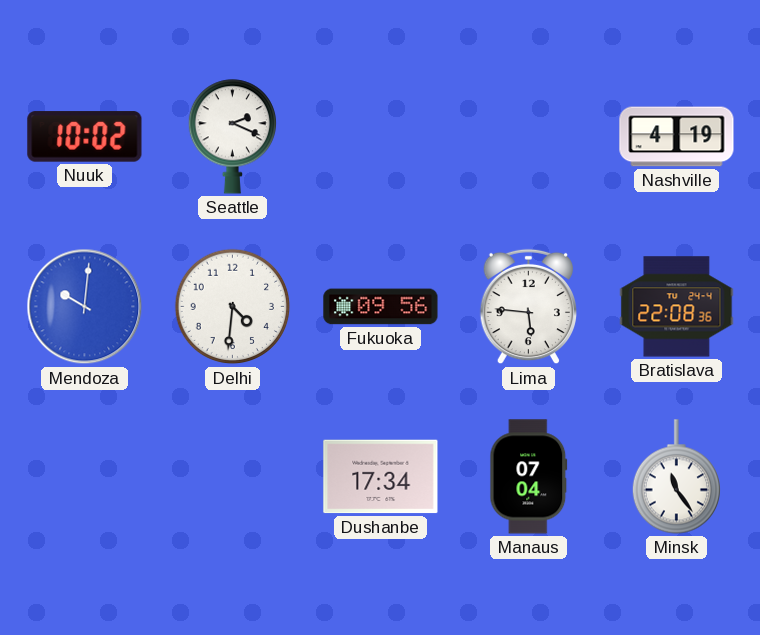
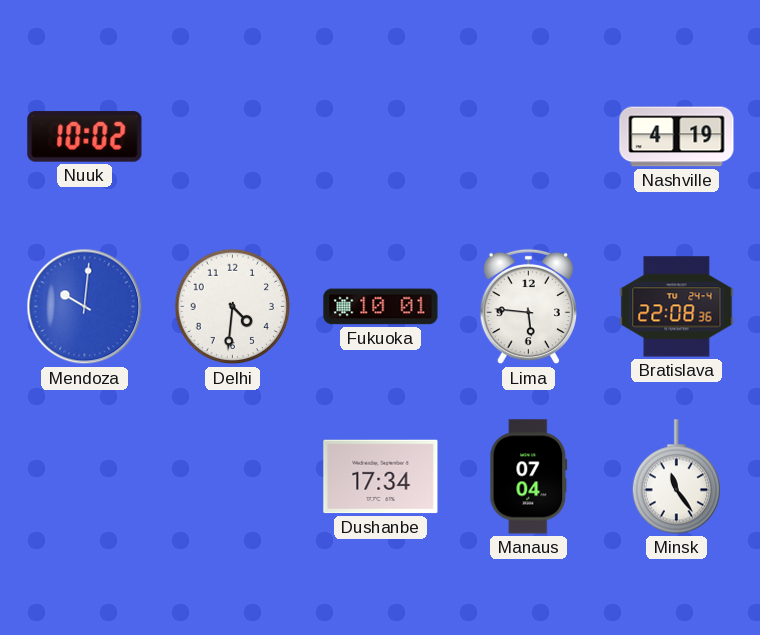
Seattle: 2:19 -> none (232, 137)
Fukuoka: 09:56 -> 10:01 (381, 307)
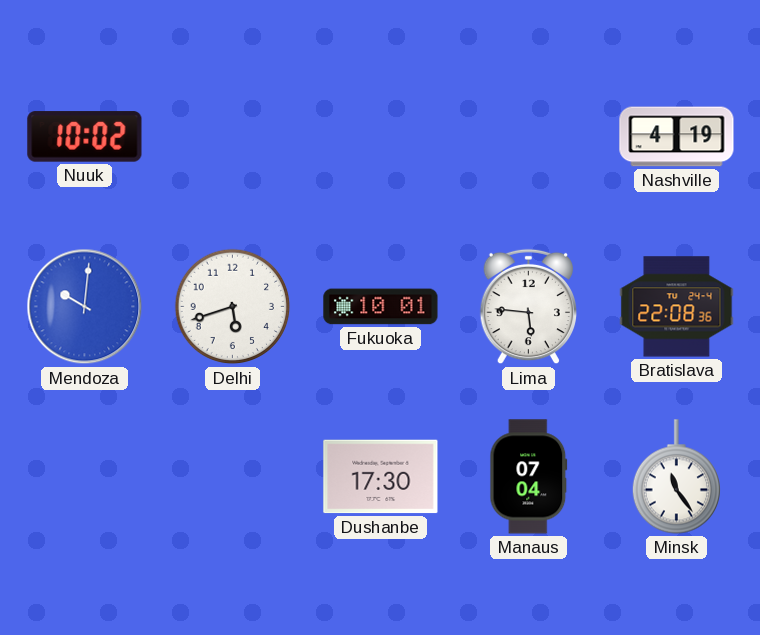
Delhi: 4:31 -> 5:42 (233, 307)
Dushanbe: 17:34 -> 17:30 (381, 477)
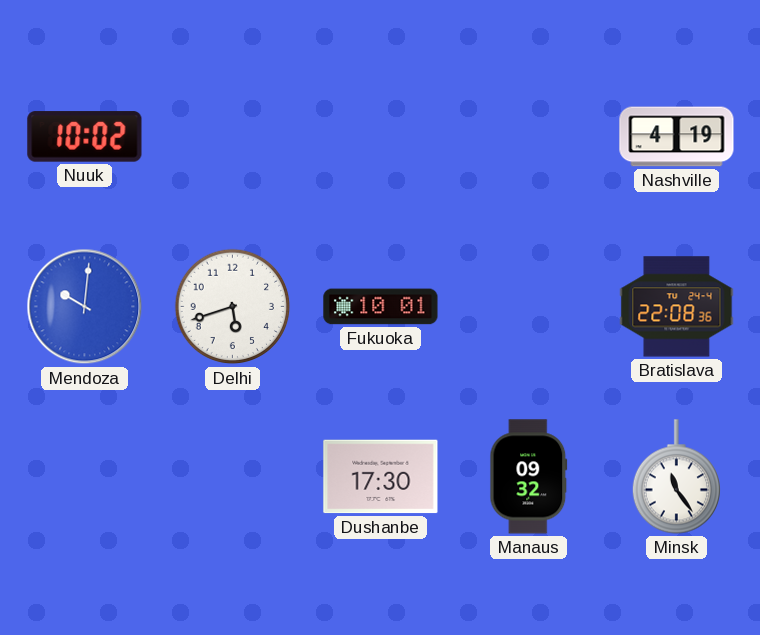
Lima: 5:46 -> none (528, 307)
Manaus: 07:04 -> 09:32 (529, 477)
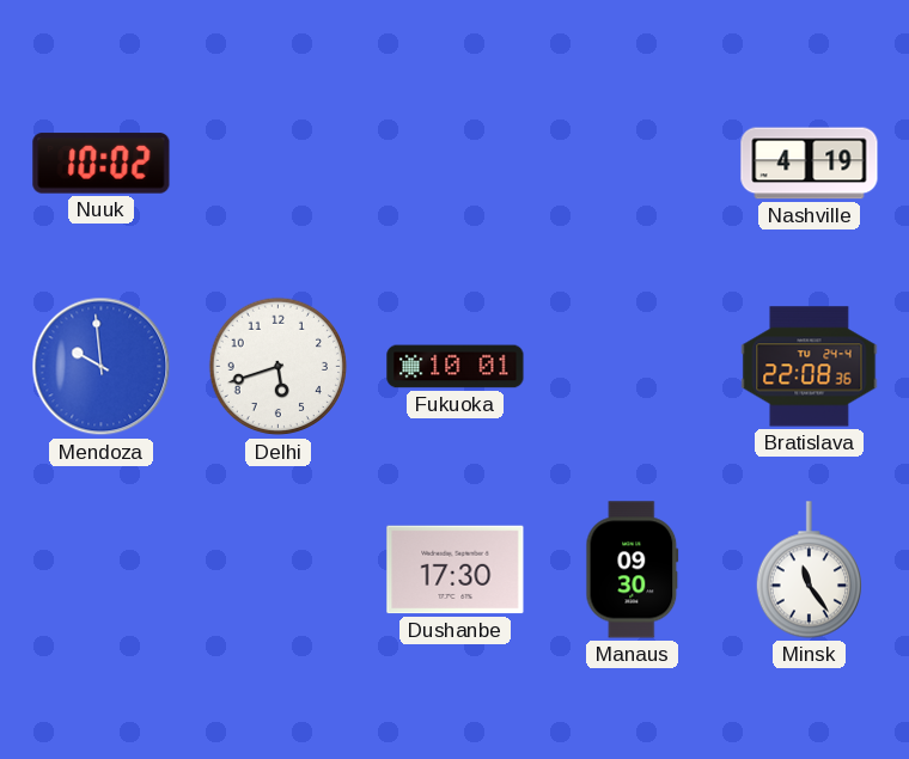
Mendoza: 10:01 -> 9:59 (102, 367)
Manaus: 09:32 -> 09:30 (633, 570)
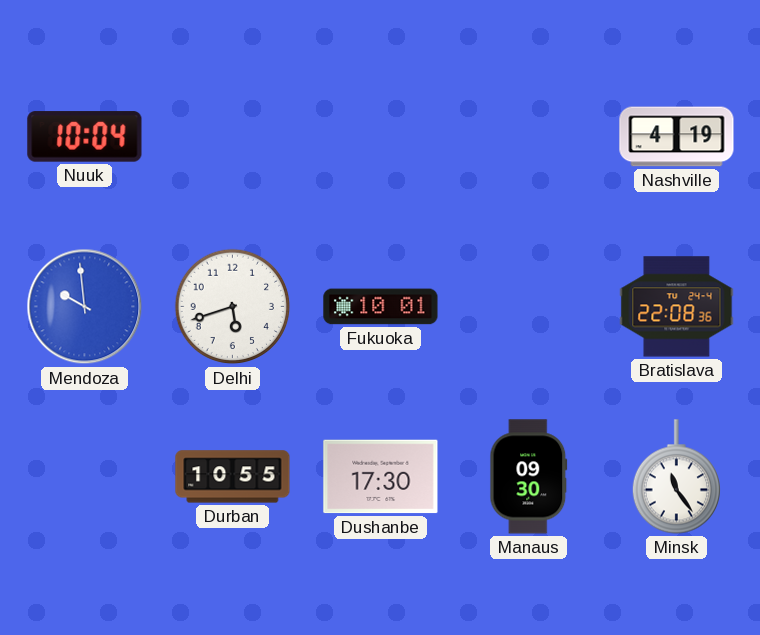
Nuuk: 10:02 -> 10:04 (85, 137)
Durban: none -> 10:55 (233, 477)
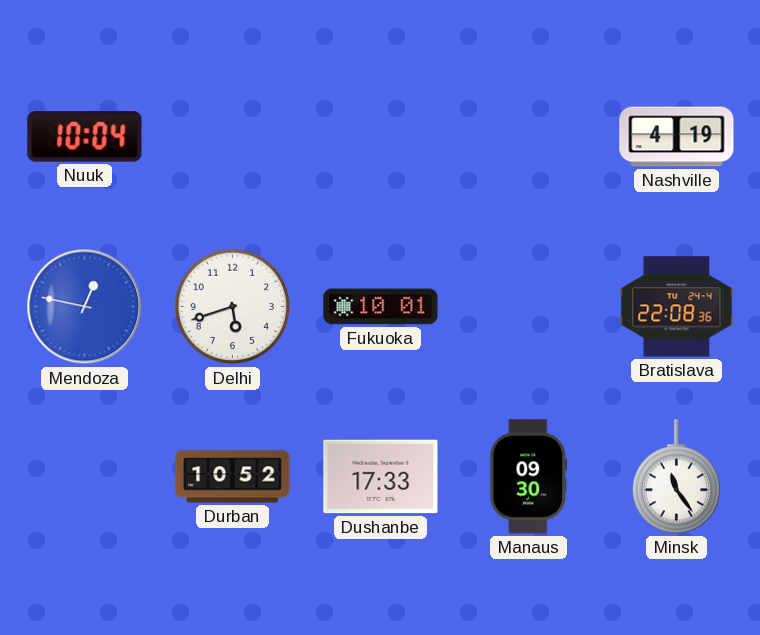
Mendoza: 9:59 -> 12:47 (85, 307)
Durban: 10:55 -> 10:52 (233, 477)
Dushanbe: 17:30 -> 17:33 (381, 477)
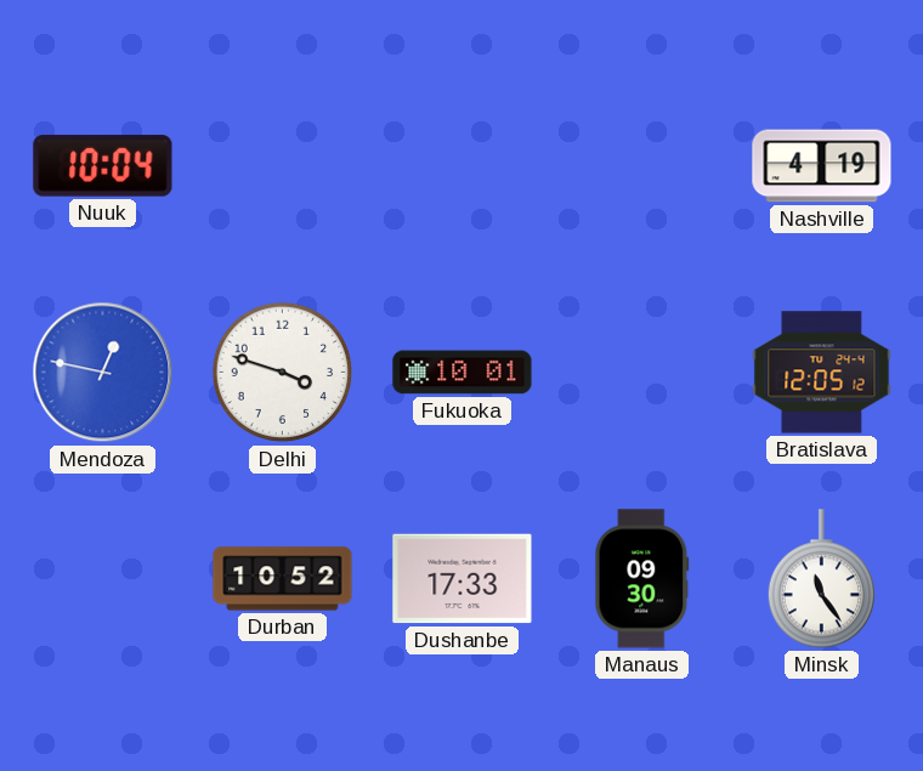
Delhi: 5:42 -> 3:48 (283, 373)
Bratislava: 22:08 -> 12:05 (822, 373)
